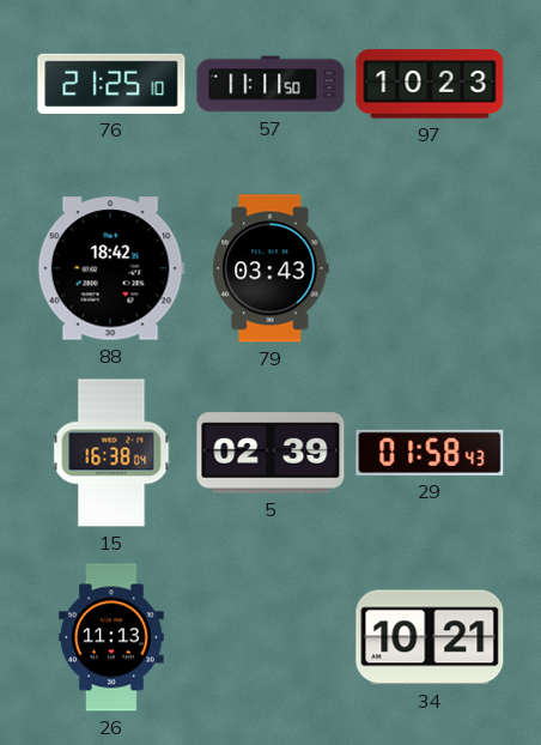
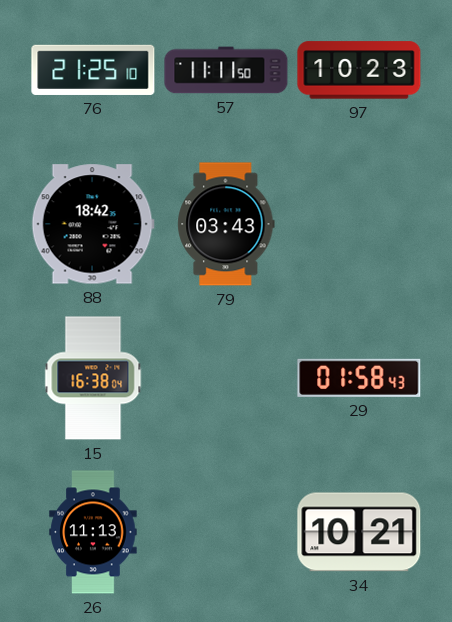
5: 02:39 -> none (270, 453)
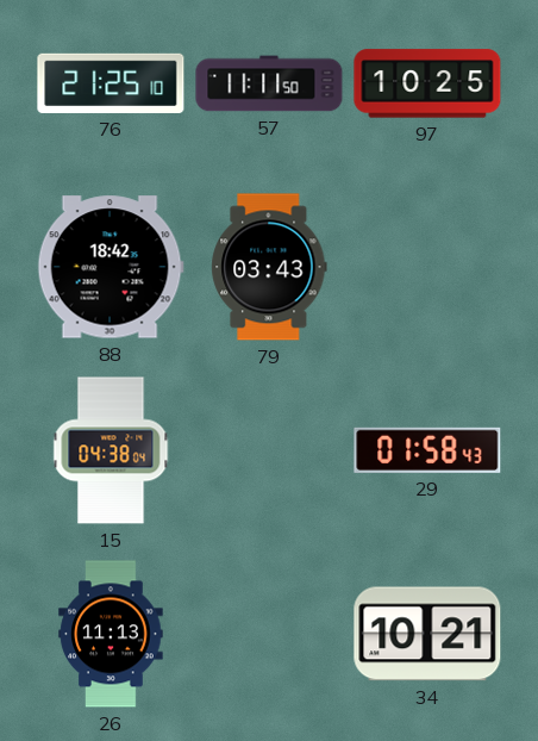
97: 10:23 -> 10:25 (427, 83)
15: 16:38 -> 04:38 (111, 450)
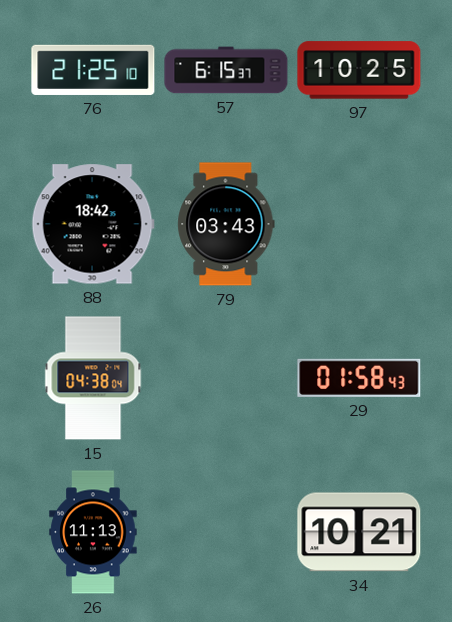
57: 11:11 -> 6:15 (226, 70)
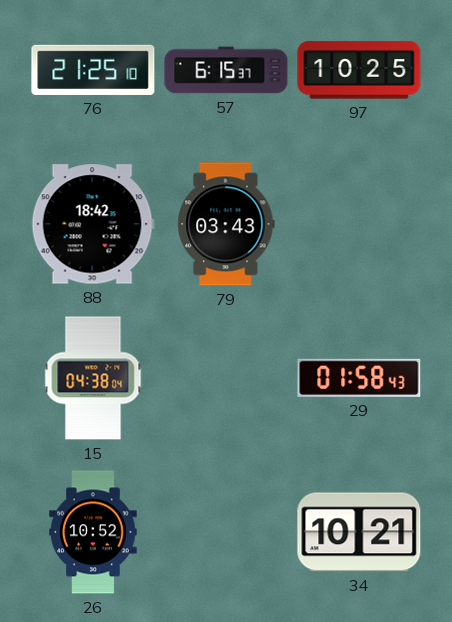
26: 11:13 -> 10:52 (93, 532)
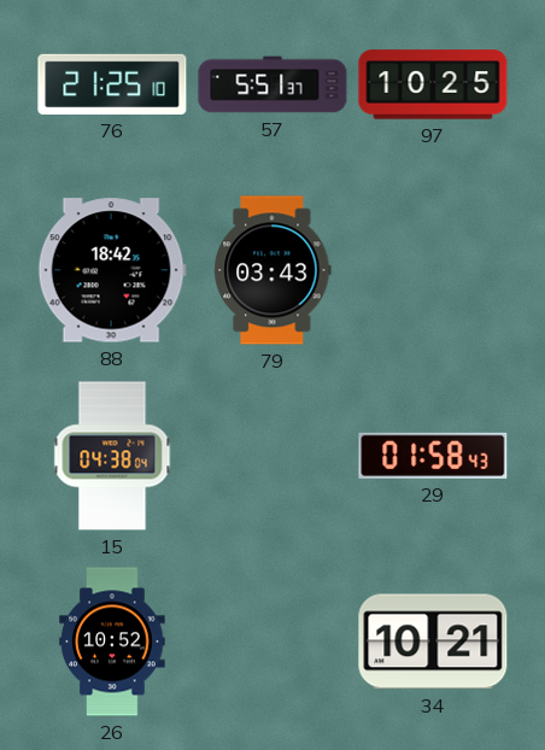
57: 6:15 -> 5:51 (272, 84)
